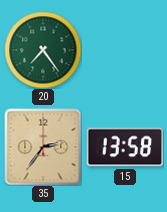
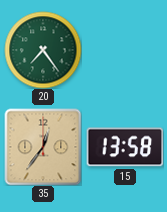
35: 2:36 -> 12:36 (43, 147)
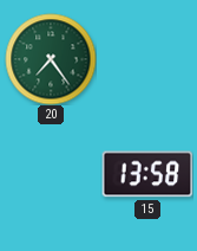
35: 12:36 -> none (43, 147)
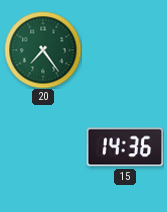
15: 13:58 -> 14:36 (125, 147)
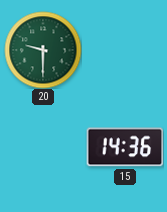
20: 7:24 -> 9:30 (43, 50)
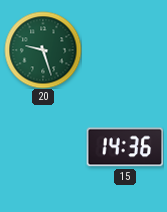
20: 9:30 -> 9:27 (43, 50)
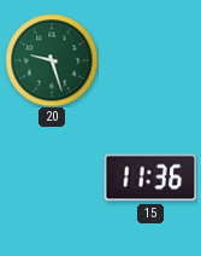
15: 14:36 -> 11:36 (150, 178)
